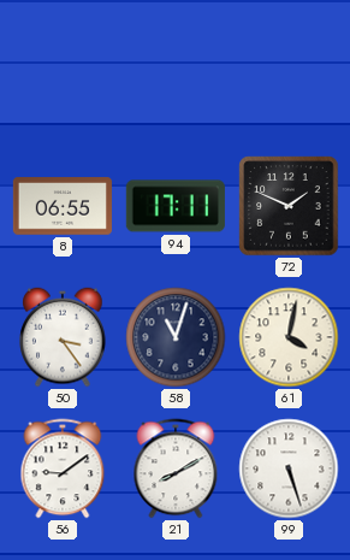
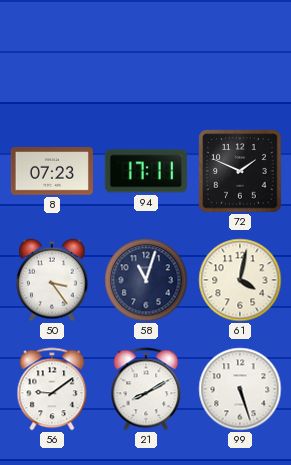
8: 06:55 -> 07:23 (52, 171)
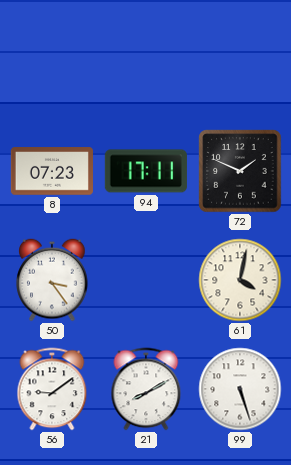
58: 11:03 -> none (146, 280)
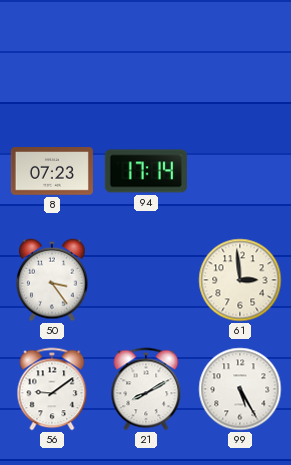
94: 17:11 -> 17:14 (146, 171)
72: 1:49 -> none (240, 171)
61: 4:02 -> 2:59 (240, 280)
99: 5:27 -> 5:25 (240, 389)
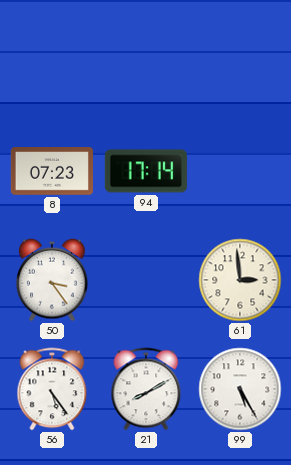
56: 9:09 -> 5:24 (52, 389)
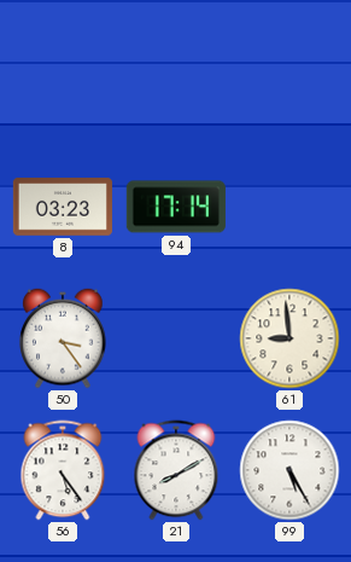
8: 07:23 -> 03:23 (63, 207)
61: 2:59 -> 8:59 (289, 338)
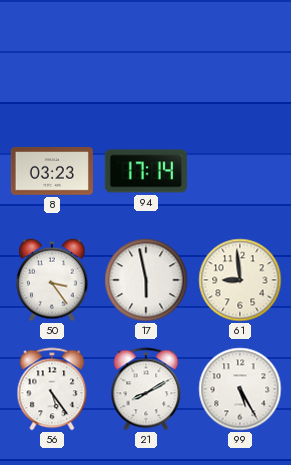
17: none -> 5:58 (146, 280)
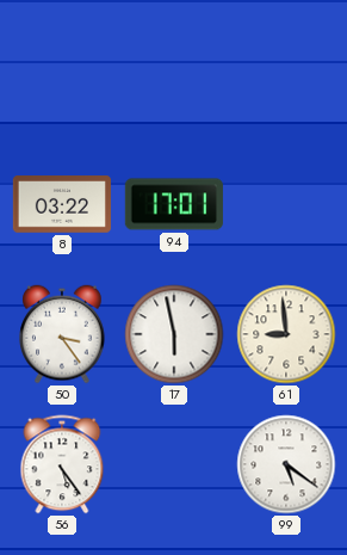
8: 03:23 -> 03:22 (62, 204)
94: 17:14 -> 17:01 (174, 204)
21: 8:10 -> none (146, 389)
99: 5:25 -> 5:21 (286, 464)
